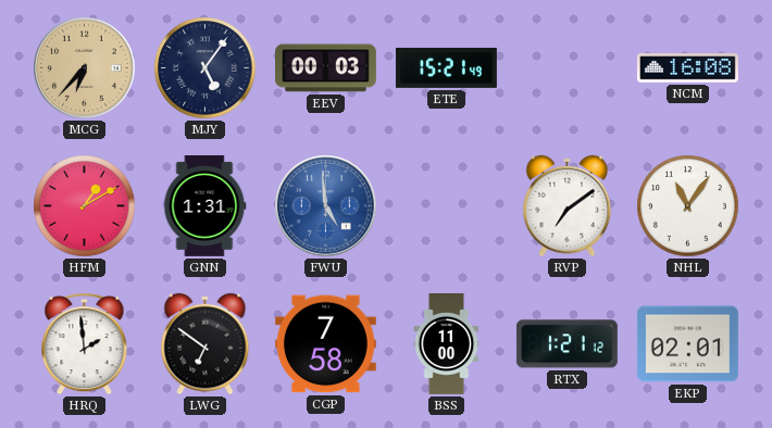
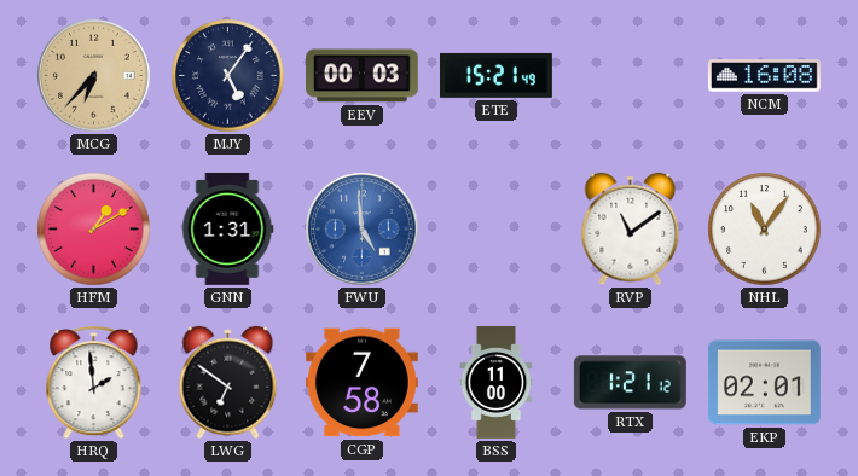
RVP: 7:09 -> 11:09 (631, 230)
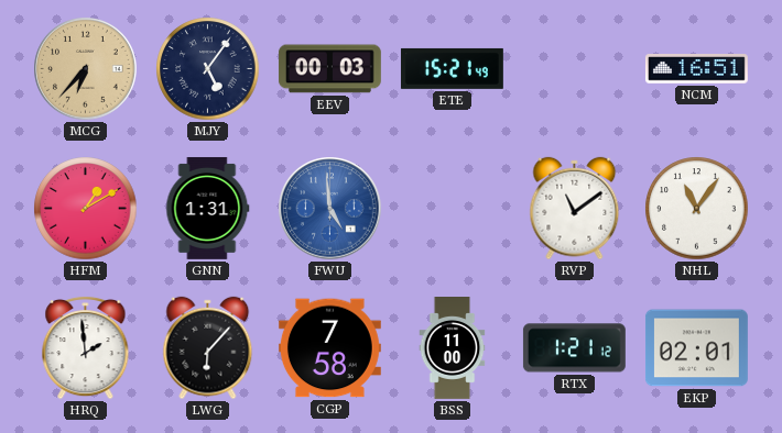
NCM: 16:08 -> 16:51 (696, 69)
LWG: 6:51 -> 6:07 (208, 348)
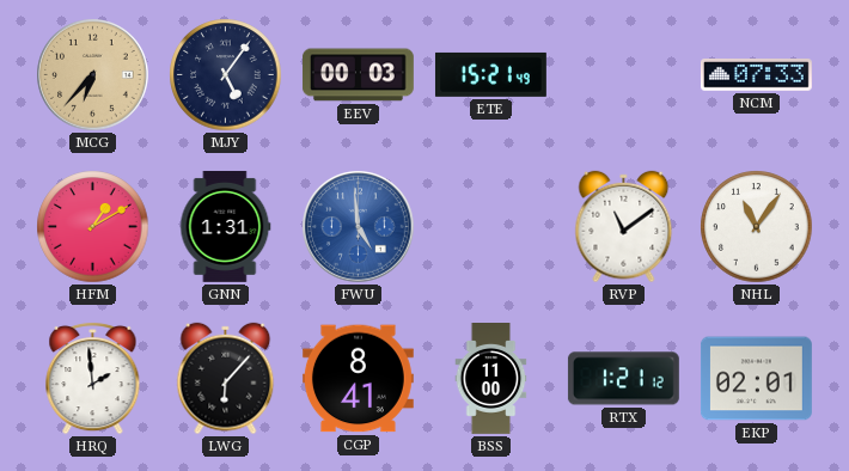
NCM: 16:51 -> 07:33 (756, 75)
CGP: 7:58 -> 8:41 (358, 379)
